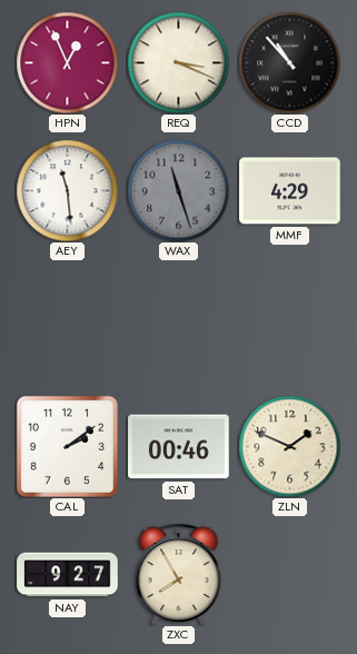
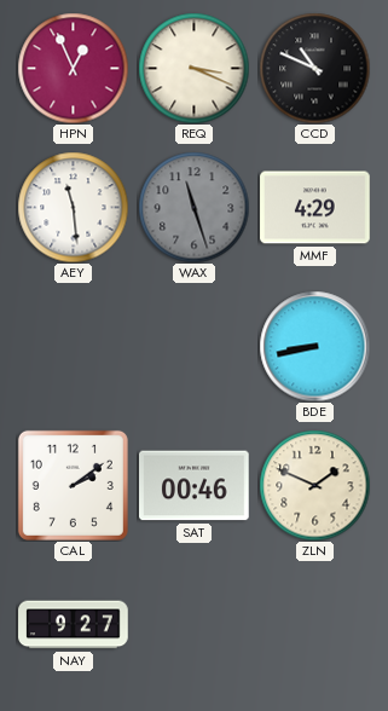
CCD: 10:53 -> 10:49 (314, 68)
BDE: none -> 8:43 (314, 346)
ZXC: 7:55 -> none (179, 574)
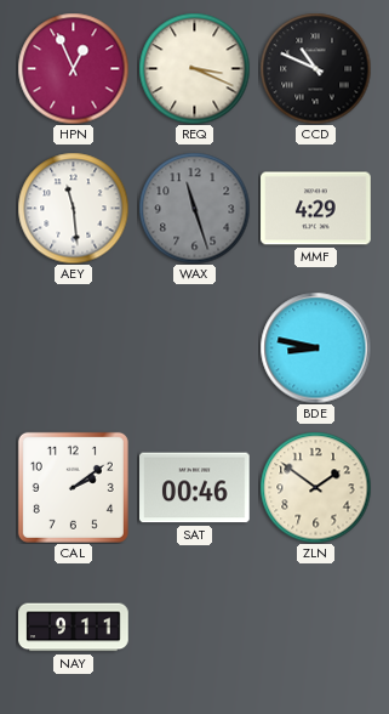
BDE: 8:43 -> 8:47 (315, 347)
ZLN: 1:49 -> 1:51 (315, 487)
NAY: 9:27 -> 9:11 (74, 628)
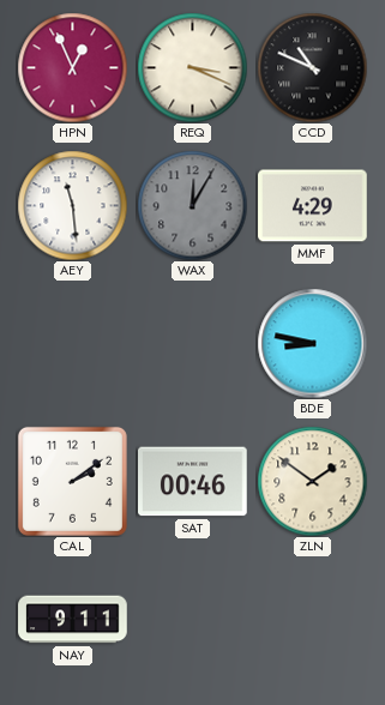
WAX: 11:27 -> 12:05 (192, 205)
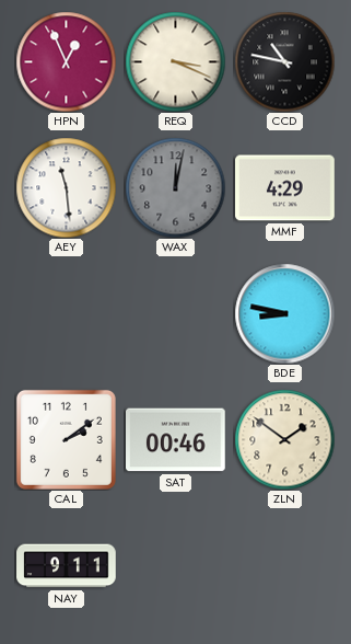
CCD: 10:49 -> 10:47 (284, 61)
WAX: 12:05 -> 12:02 (175, 187)
